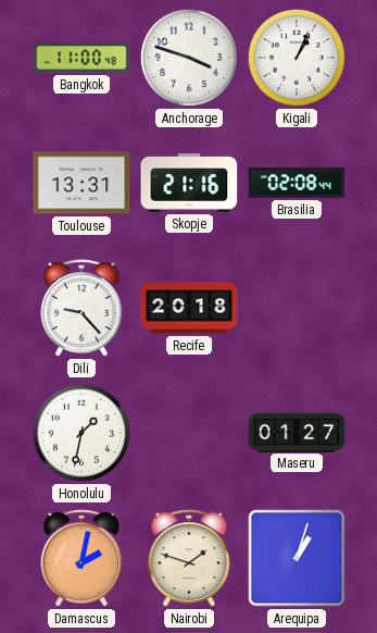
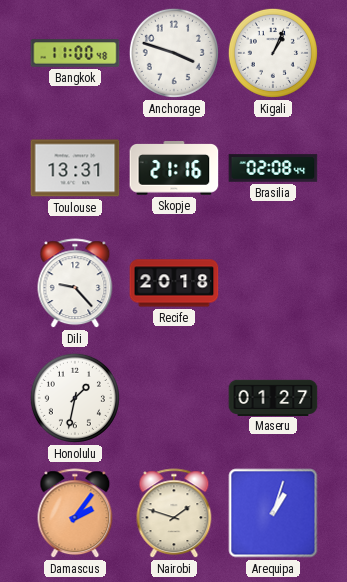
Damascus: 2:02 -> 2:06 (75, 514)
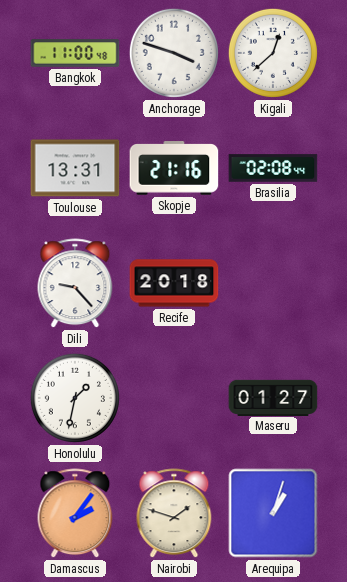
Kigali: 1:04 -> 12:38 (273, 53)
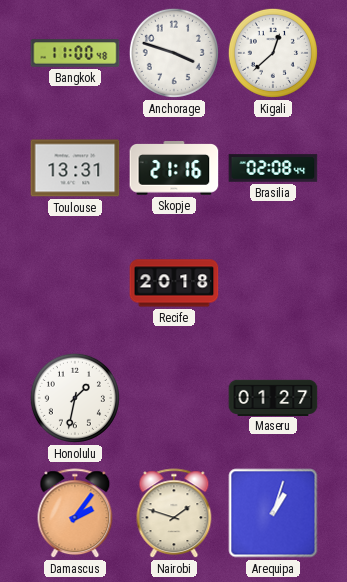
Dili: 9:23 -> none (75, 284)
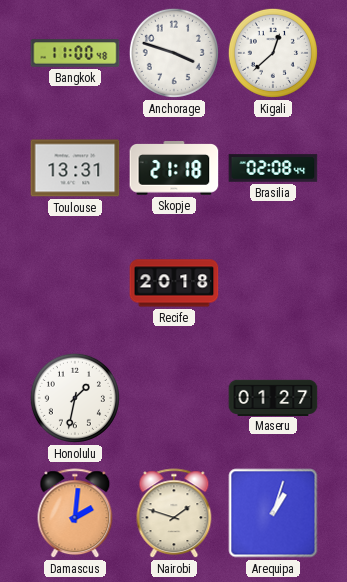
Skopje: 21:16 -> 21:18 (174, 168)
Damascus: 2:06 -> 2:01 (75, 514)
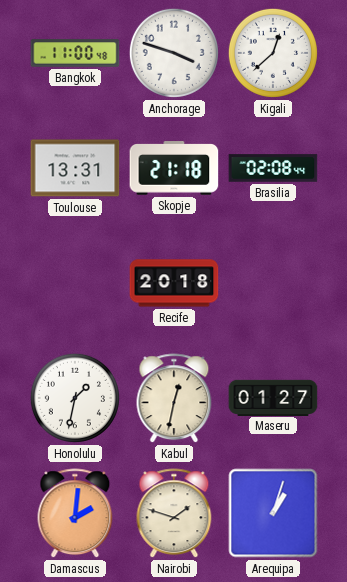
Kabul: none -> 12:32 (174, 399)
